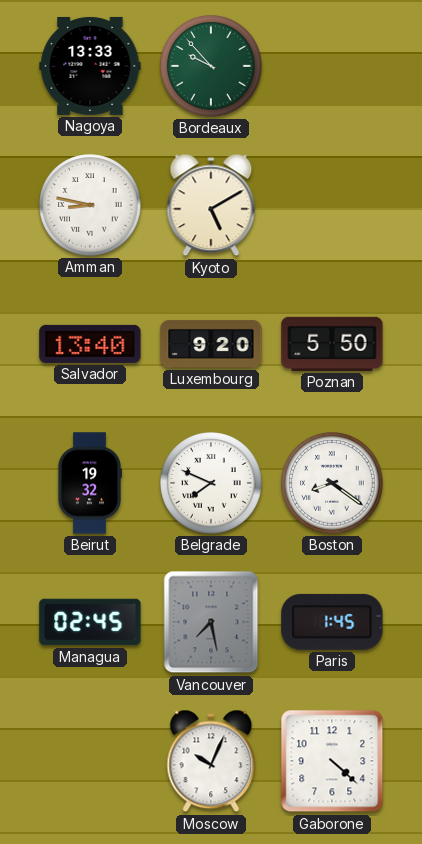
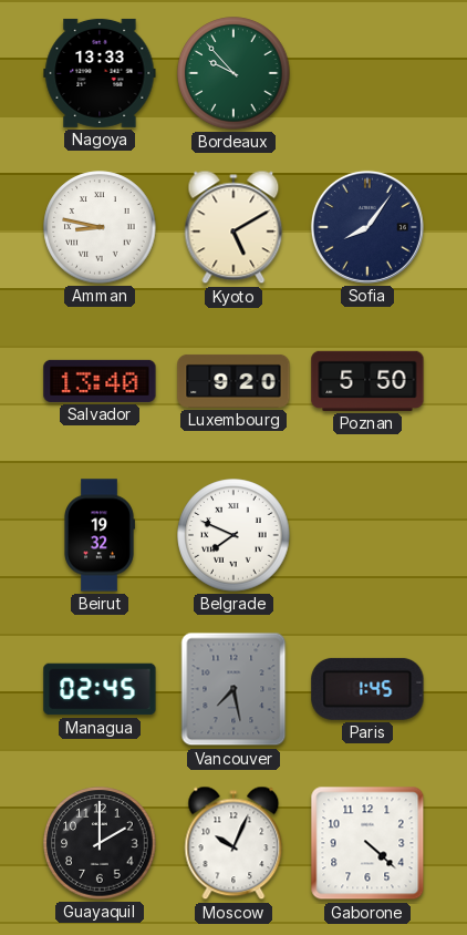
Sofia: none -> 8:06 (367, 227)
Boston: 8:21 -> none (332, 483)
Guayaquil: none -> 2:00 (100, 843)
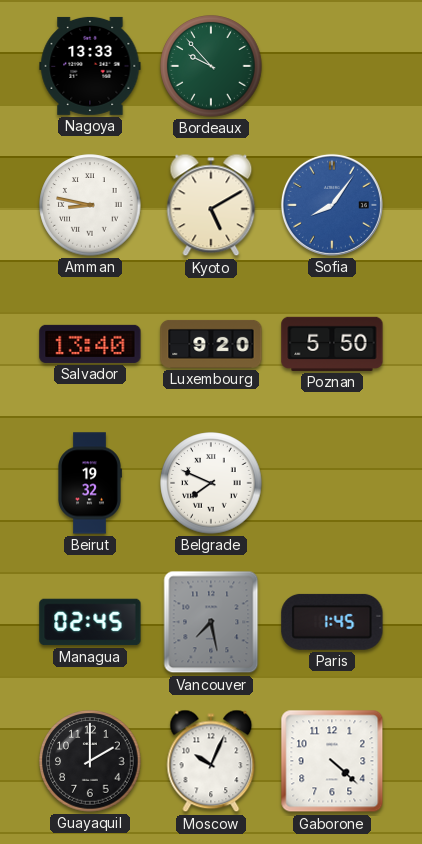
Sofia dial: navy -> blue (332, 205)
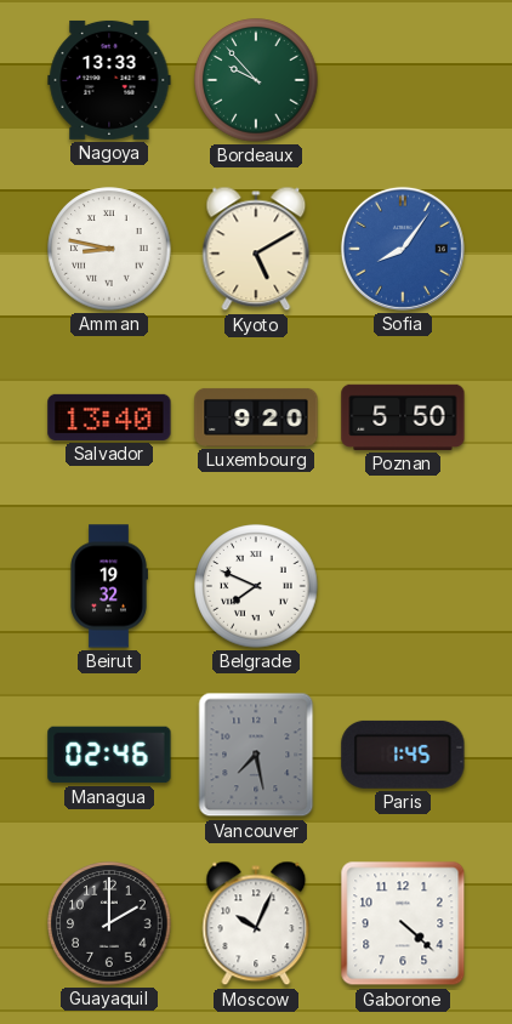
Managua: 02:45 -> 02:46 (109, 755)
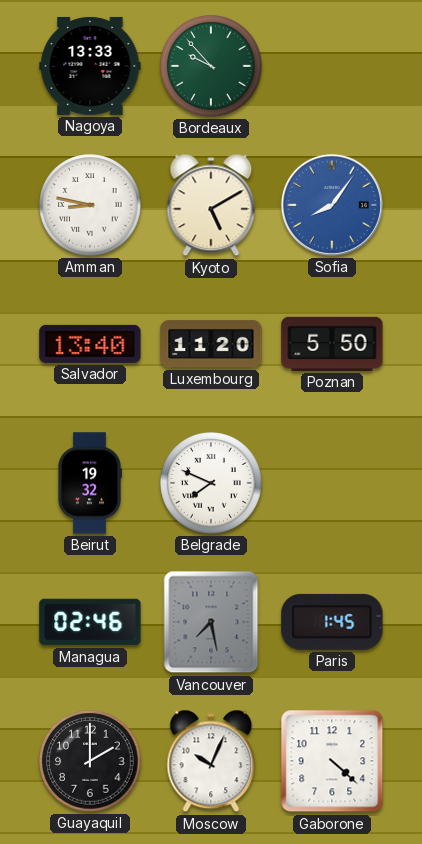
Luxembourg: 9:20 -> 11:20 (211, 344)
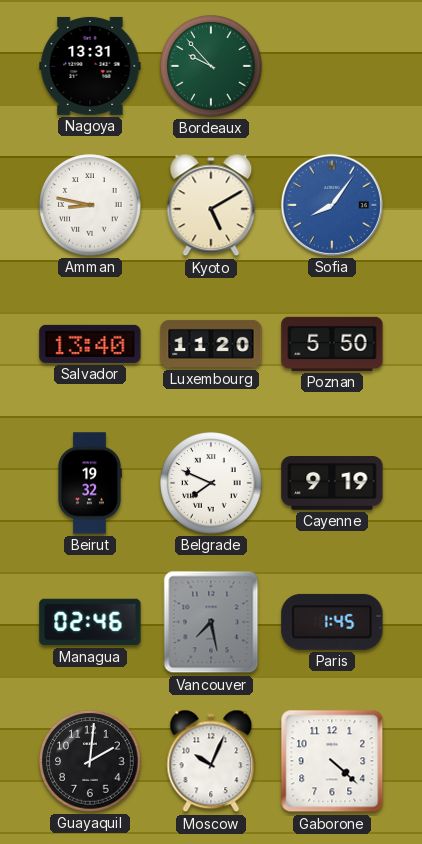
Nagoya: 13:33 -> 13:31 (90, 66)
Cayenne: none -> 9:19 (332, 484)
Guayaquil: 2:00 -> 2:01 (90, 761)
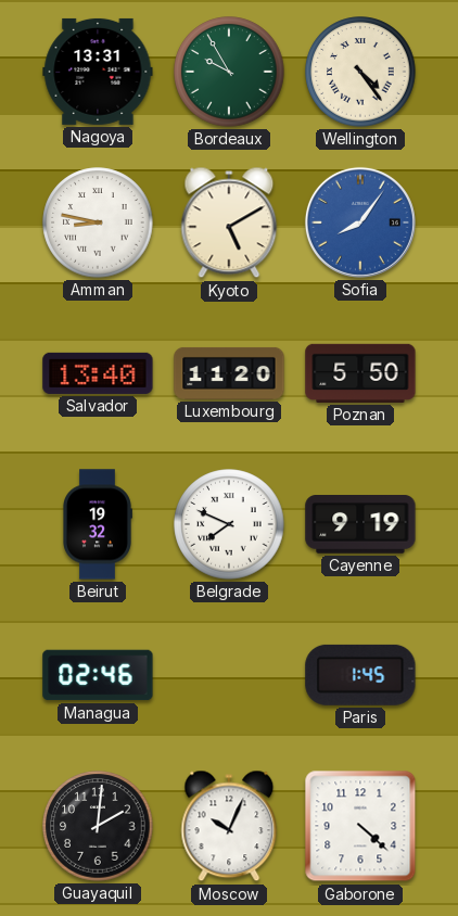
Bordeaux: 9:53 -> 9:55 (229, 72)
Wellington: none -> 4:24 (360, 72)
Vancouver: 7:28 -> none (211, 622)
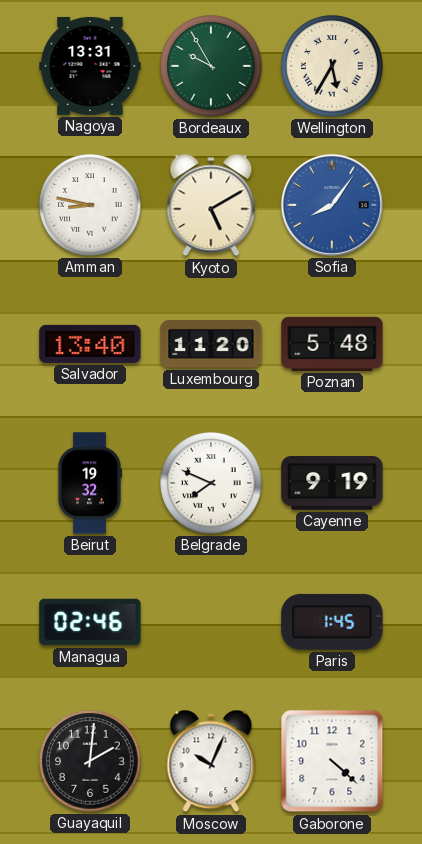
Wellington: 4:24 -> 5:35 (332, 66)
Poznan: 5:50 -> 5:48 (332, 344)
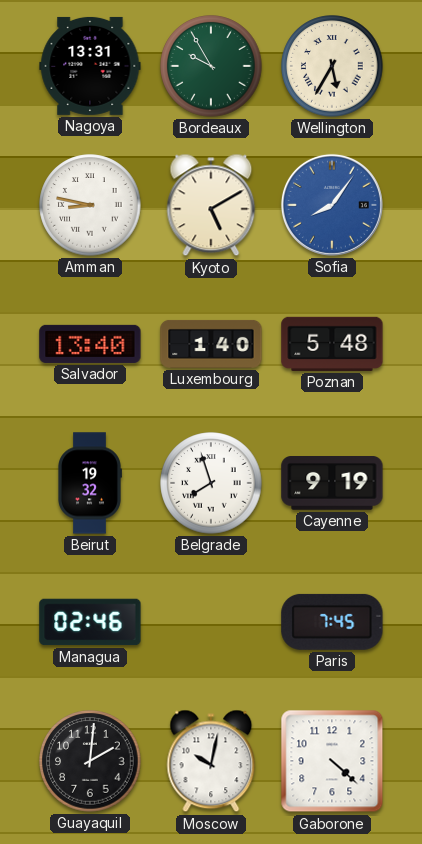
Luxembourg: 11:20 -> 1:40 (211, 344)
Belgrade: 7:49 -> 7:57 (211, 483)
Paris: 1:45 -> 7:45 (332, 622)
Moscow: 10:04 -> 10:02 (211, 761)
